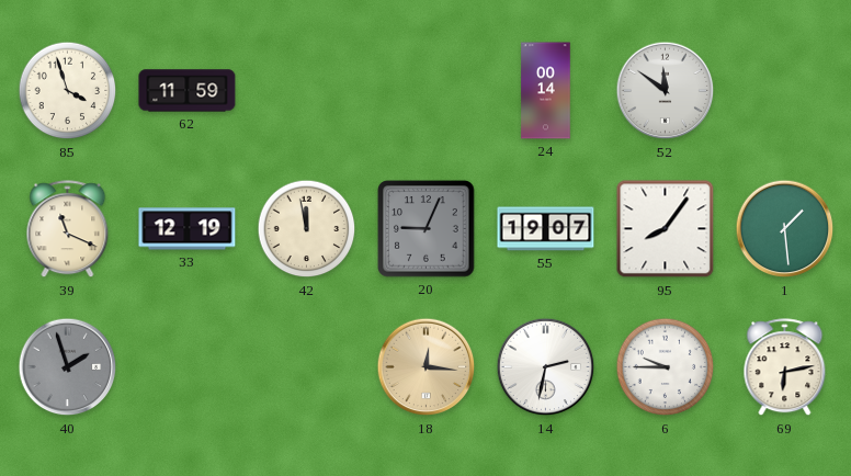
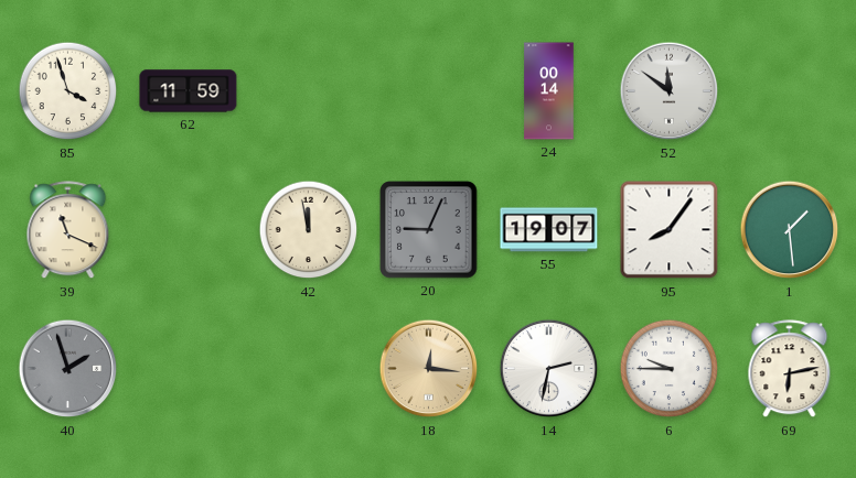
33: 12:19 -> none (188, 229)
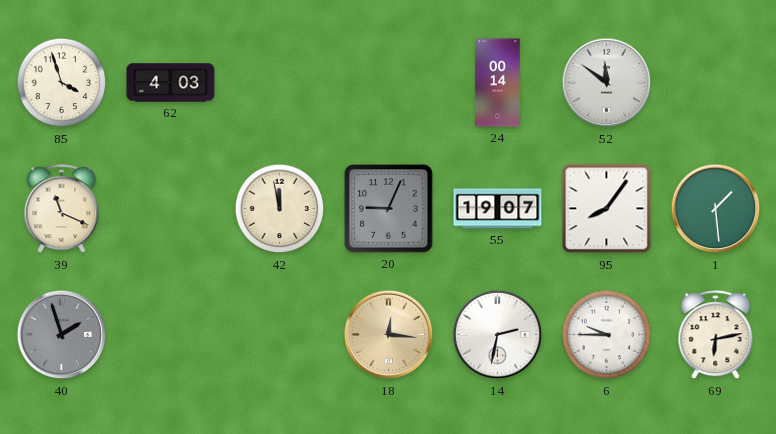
62: 11:59 -> 4:03 (171, 83)
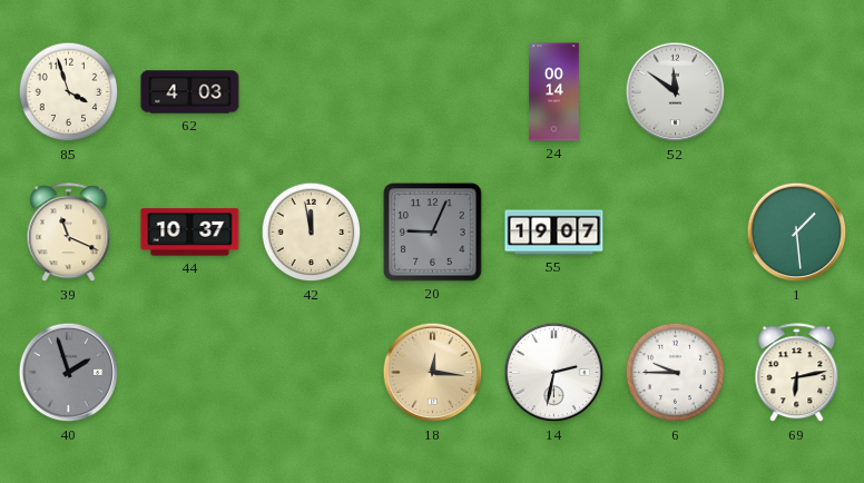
44: none -> 10:37 (190, 233)
95: 8:06 -> none (607, 209)
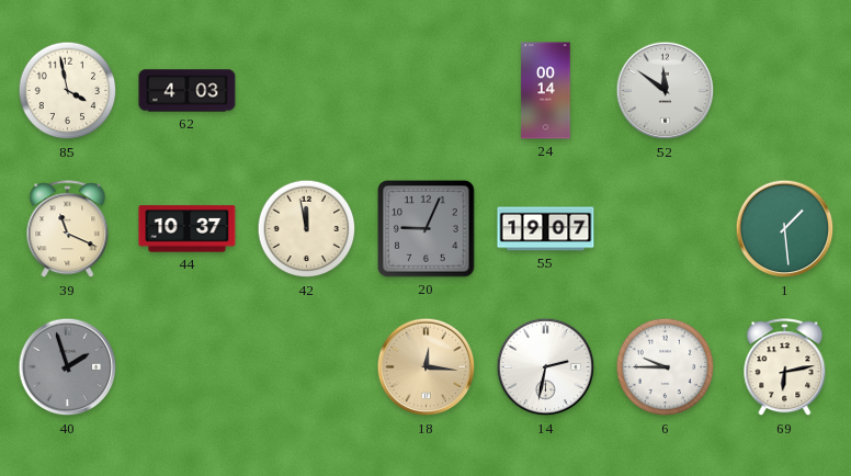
85: 3:57 -> 3:58 (68, 91)
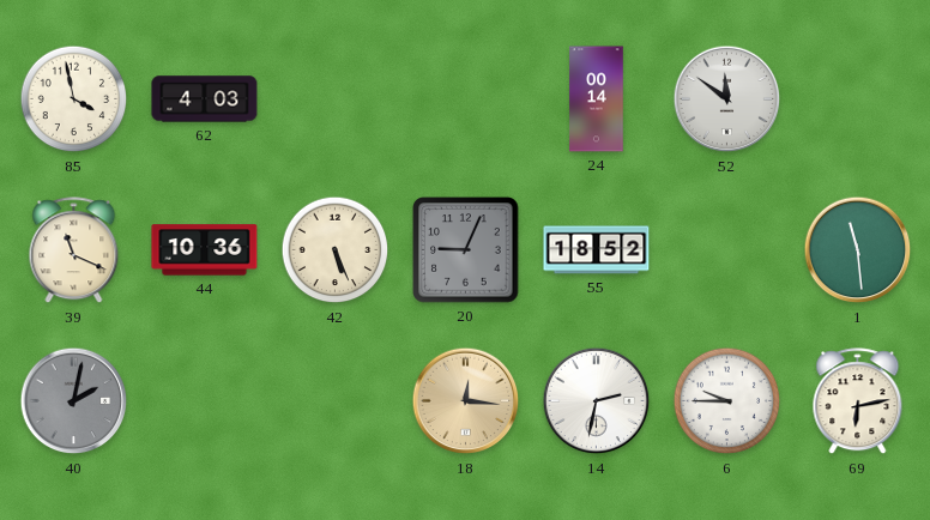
44: 10:37 -> 10:36 (205, 250)
42: 11:58 -> 5:26 (336, 250)
55: 19:07 -> 18:52 (597, 250)
1: 1:29 -> 11:29 (858, 250)
40: 1:57 -> 2:02 (74, 401)
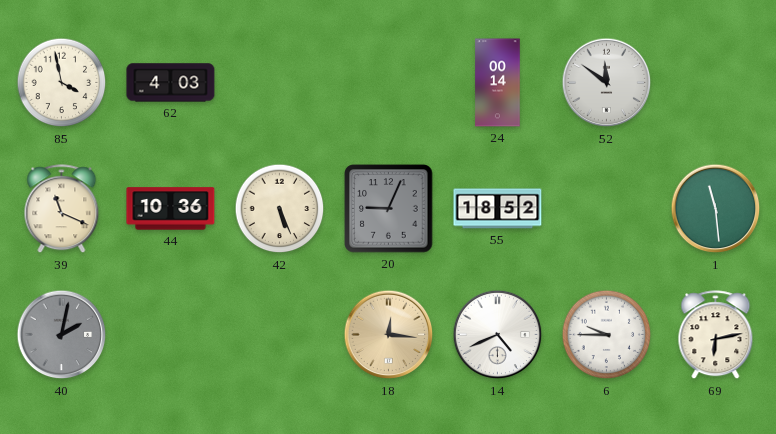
14: 2:32 -> 4:41 (498, 335)
